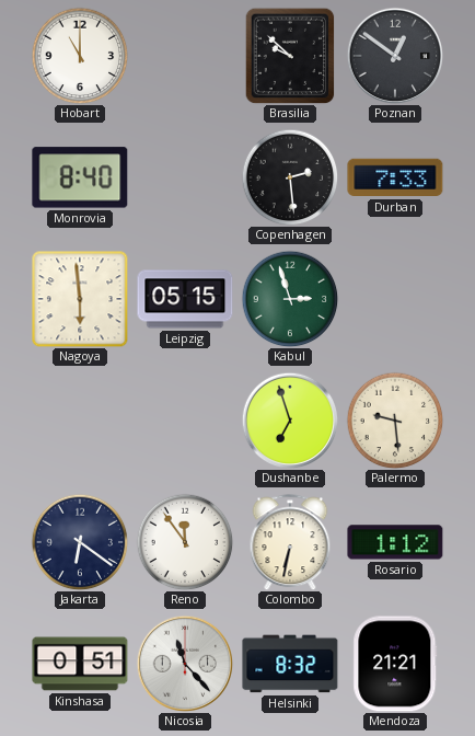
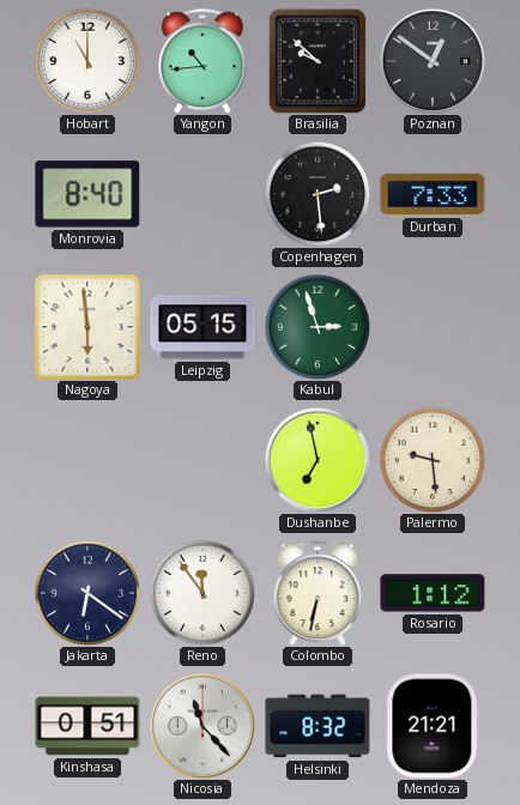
Yangon: none -> 10:44 (202, 61)
Dushanbe: 6:57 -> 6:58 (318, 460)
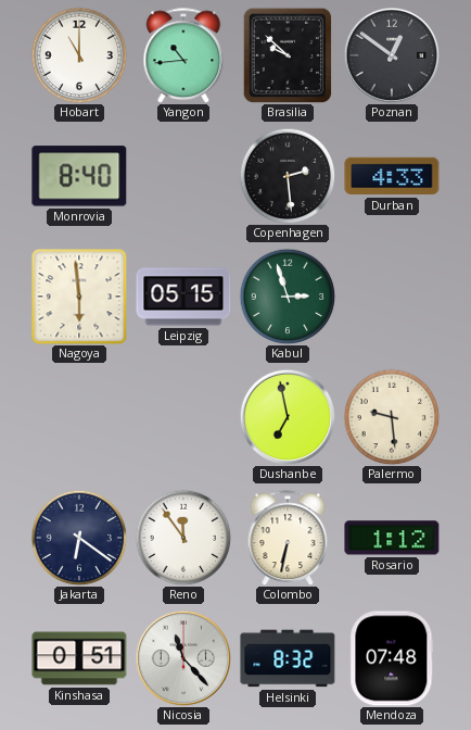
Durban: 7:33 -> 4:33 (392, 176)
Mendoza: 21:21 -> 07:48 (392, 658)
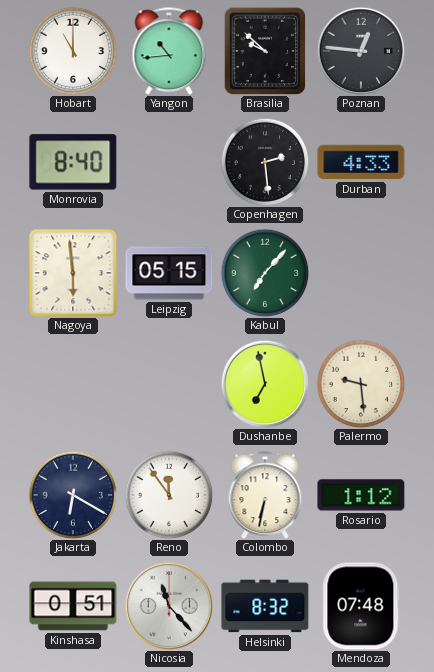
Poznan: 12:51 -> 12:46 (361, 51)
Kabul: 2:57 -> 7:07 (265, 273)
Jakarta: 6:21 -> 6:20 (73, 495)
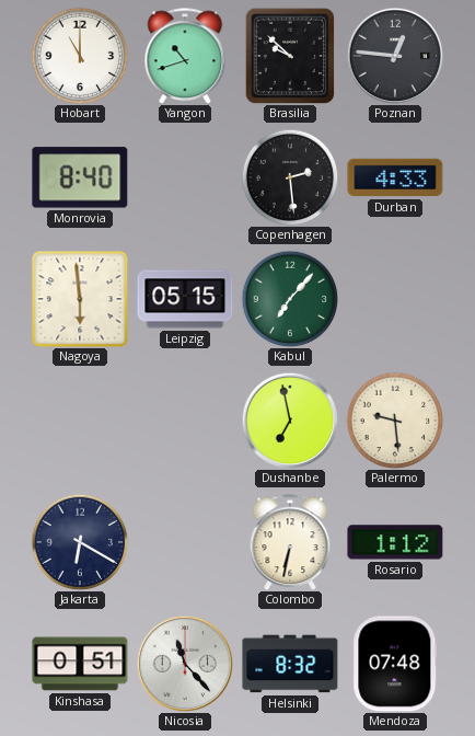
Yangon: 10:44 -> 10:42 (185, 56)
Reno: 11:54 -> none (169, 495)
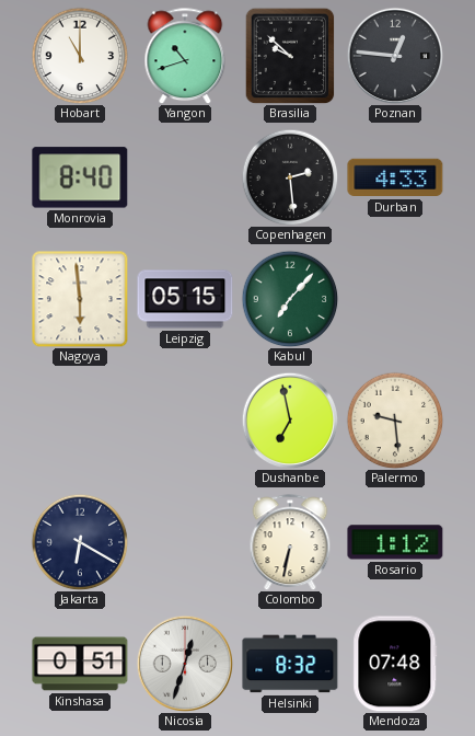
Nicosia: 11:23 -> 12:33 (185, 664)
